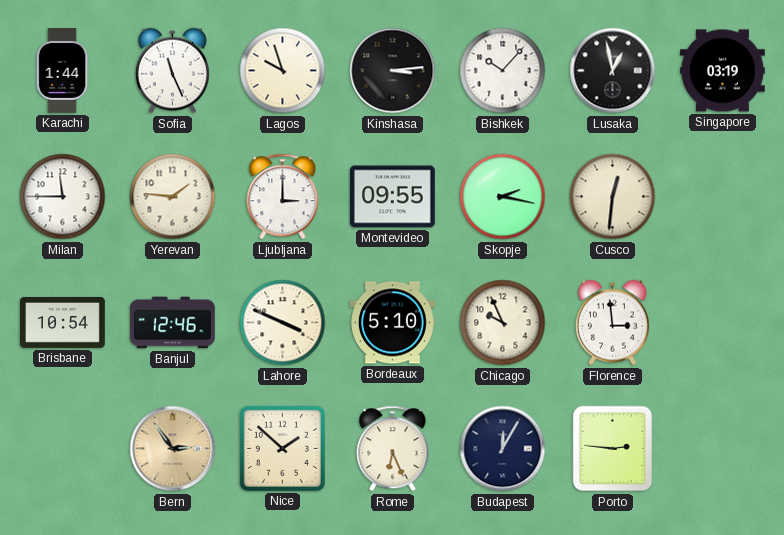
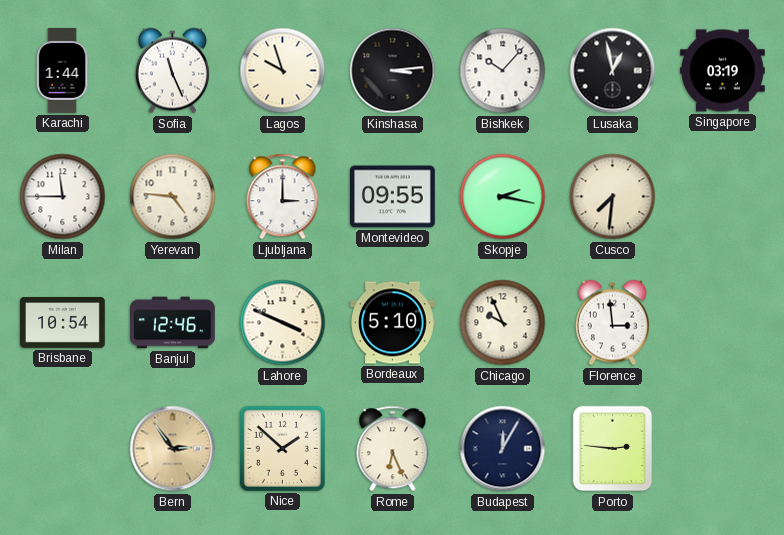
Yerevan: 1:46 -> 4:46 (173, 197)
Cusco: 12:31 -> 7:31 (613, 197)
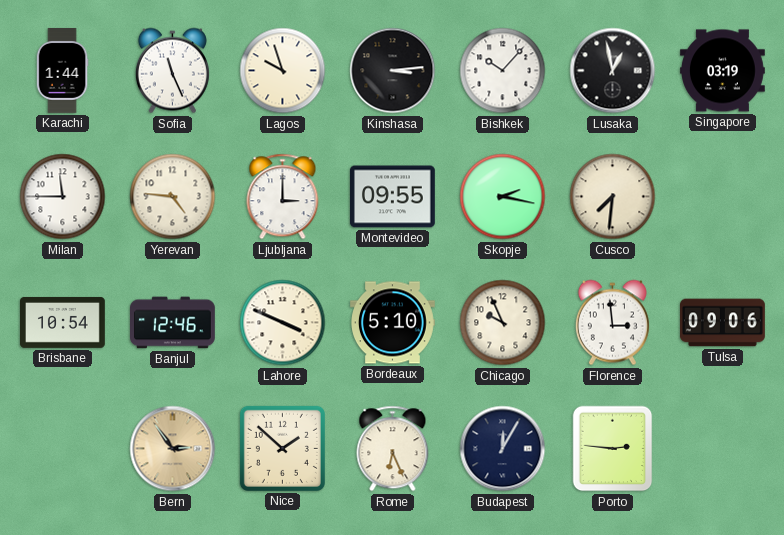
Tulsa: none -> 09:06 (723, 323)
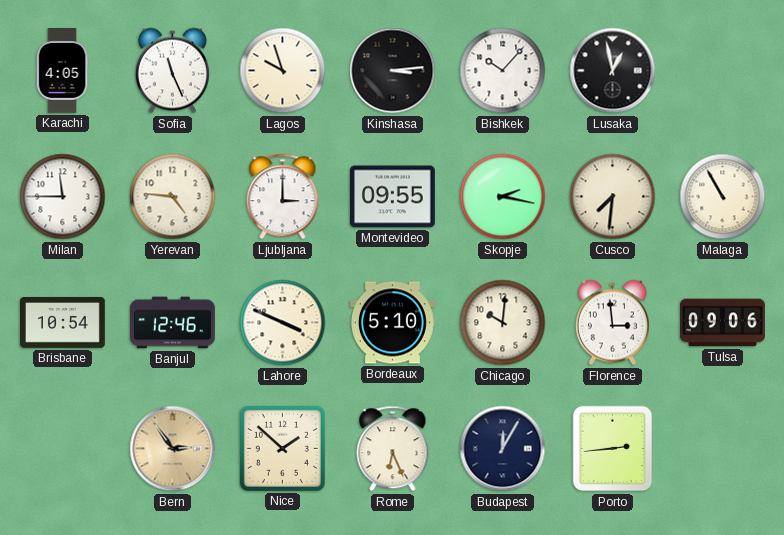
Karachi: 1:44 -> 4:05 (62, 71)
Singapore: 03:19 -> none (723, 71)
Malaga: none -> 10:55 (723, 197)
Chicago: 9:56 -> 10:01 (503, 323)
Porto: 2:46 -> 2:44 (613, 449)
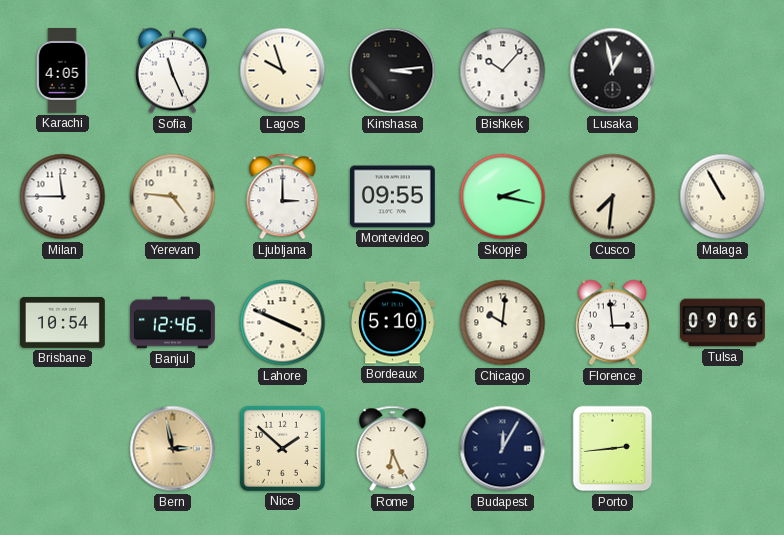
Bern: 2:54 -> 2:58 (173, 449)
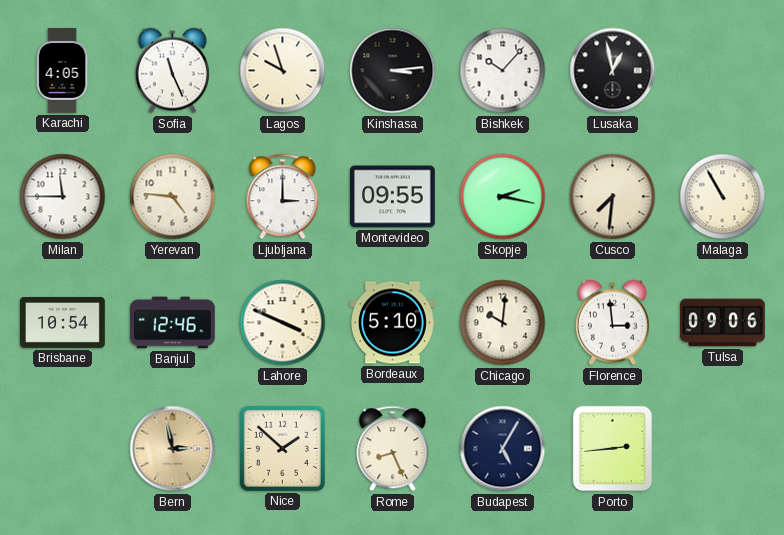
Rome: 6:26 -> 8:26 (393, 449)
Budapest: 12:05 -> 5:05 (503, 449)
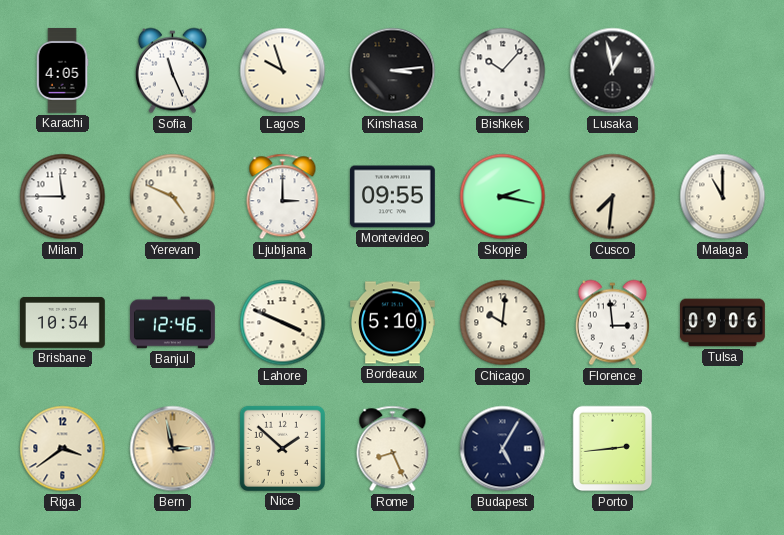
Yerevan: 4:46 -> 4:49 (173, 197)
Malaga: 10:55 -> 11:00 (723, 197)
Riga: none -> 3:39 (63, 449)
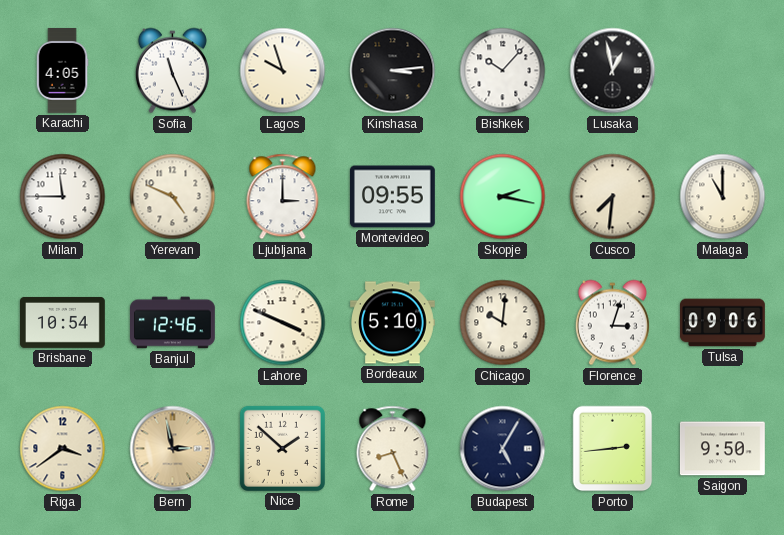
Florence: 2:59 -> 3:03 (612, 323)
Saigon: none -> 9:50 (723, 449)
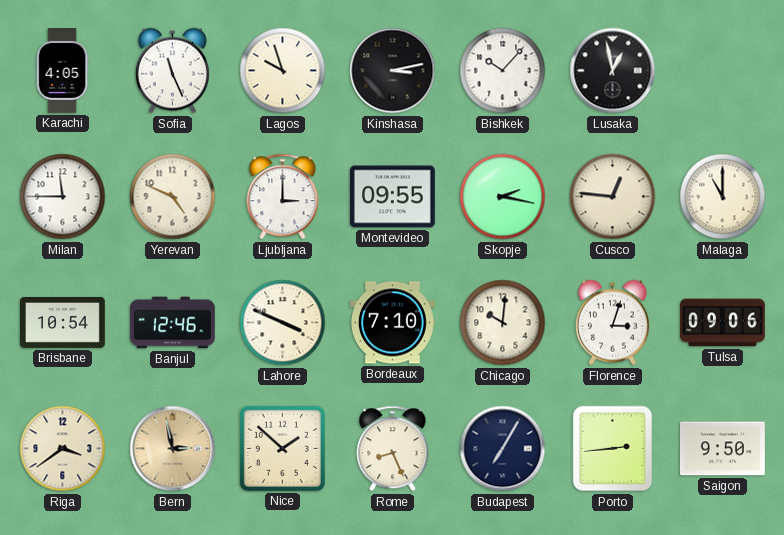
Kinshasa: 3:14 -> 3:13 (393, 71)
Cusco: 7:31 -> 12:46 (613, 197)
Bordeaux: 5:10 -> 7:10 (393, 323)
Budapest: 5:05 -> 7:05 (503, 449)
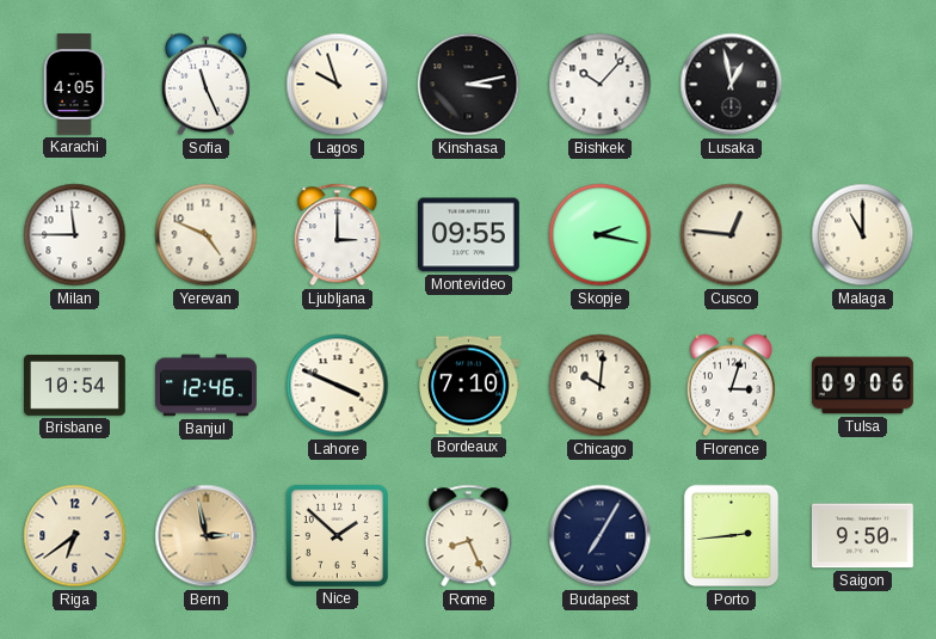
Riga: 3:39 -> 6:39 (75, 536)
